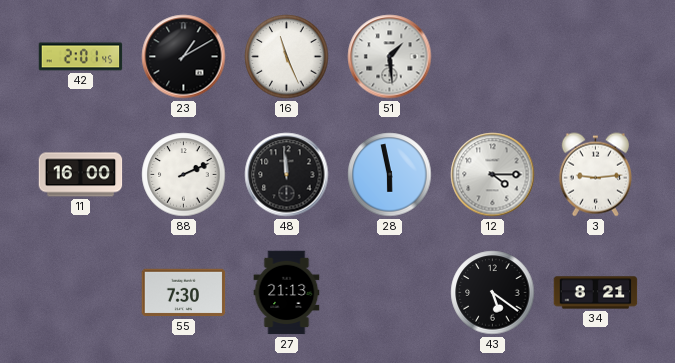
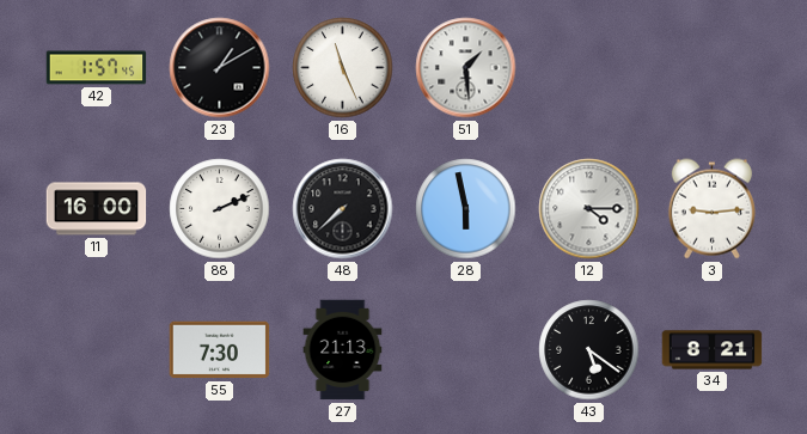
42: 2:01 -> 1:57 (97, 68)
48: 11:59 -> 7:38 (343, 209)
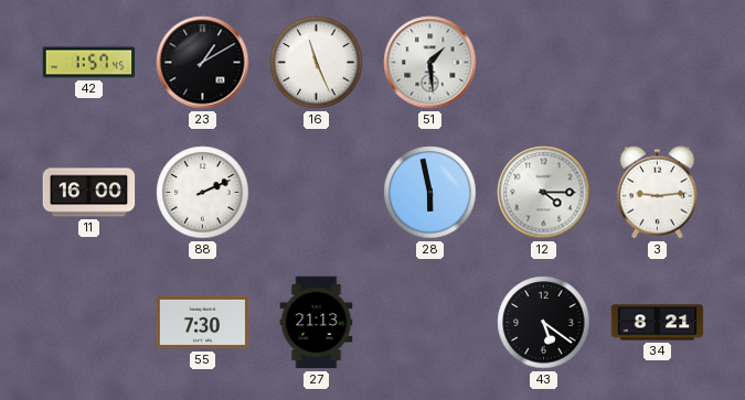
48: 7:38 -> none (343, 209)
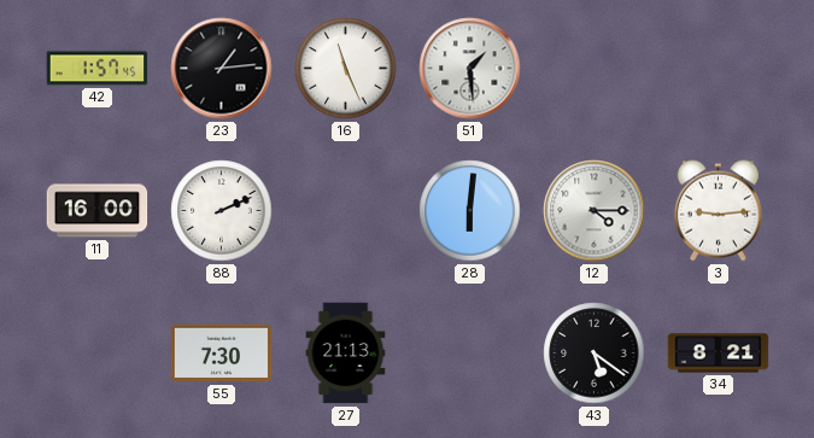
23: 1:10 -> 1:14 (222, 69)
28: 5:58 -> 6:01 (470, 211)
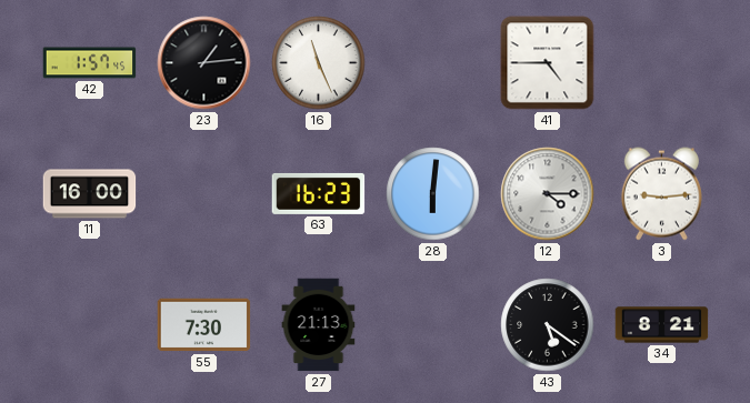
51: 1:29 -> none (470, 69)
41: none -> 4:45 (548, 63)
88: 2:11 -> none (222, 211)
63: none -> 16:23 (319, 193)
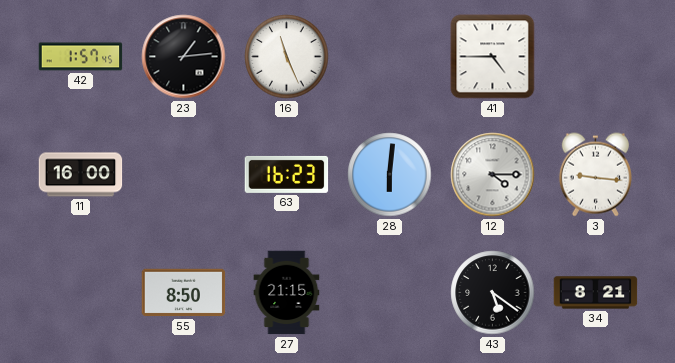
3: 9:14 -> 9:16 (595, 175)
55: 7:30 -> 8:50 (184, 293)
27: 21:13 -> 21:15 (287, 293)
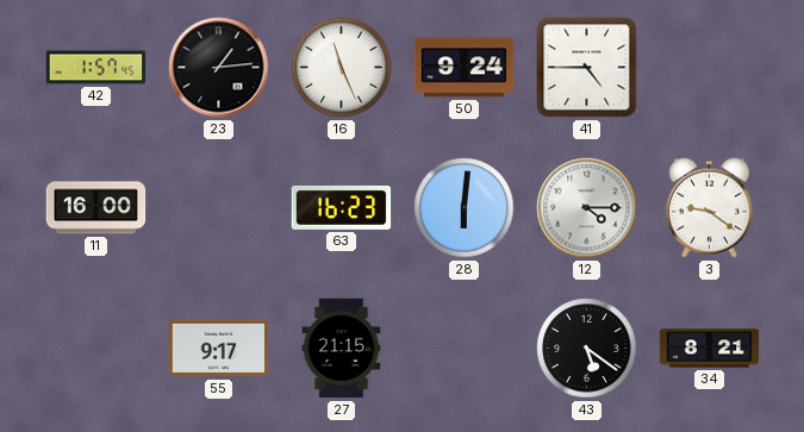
50: none -> 9:24 (465, 68)
3: 9:16 -> 9:21 (709, 208)
55: 8:50 -> 9:17 (219, 349)
